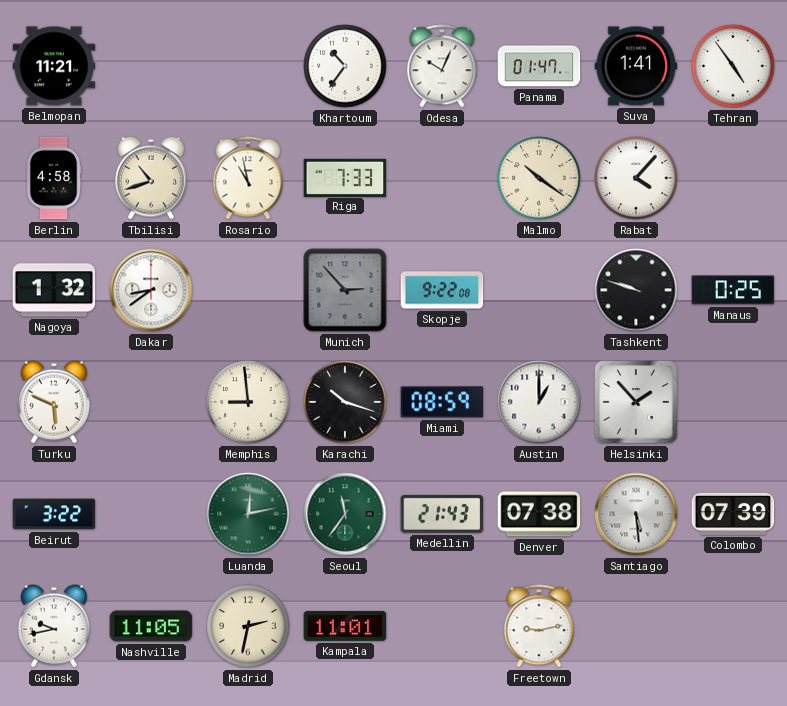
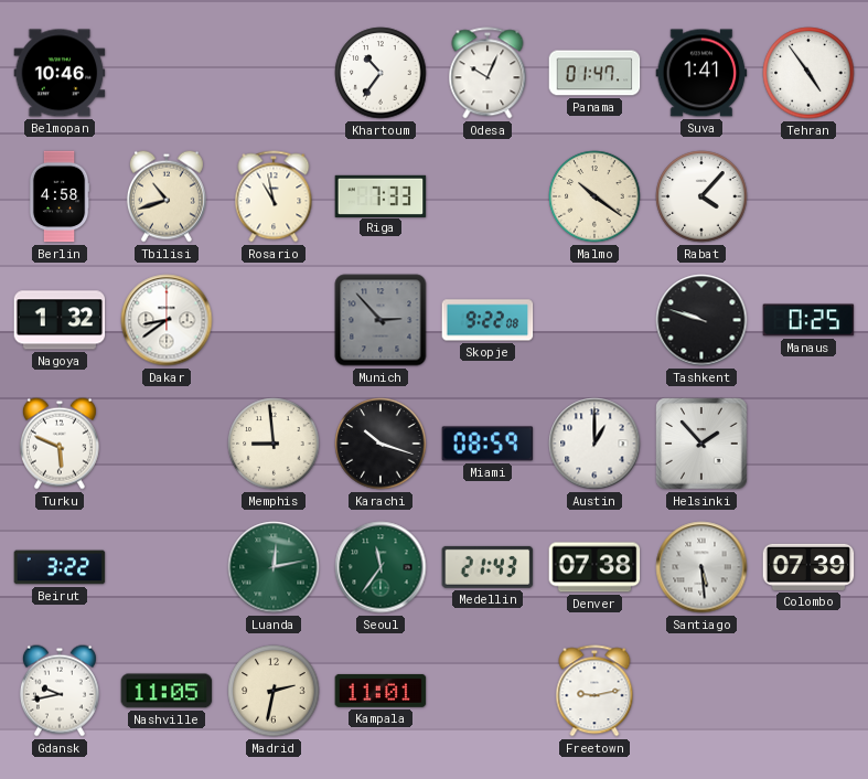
Belmopan: 11:21 -> 10:46 (60, 73)
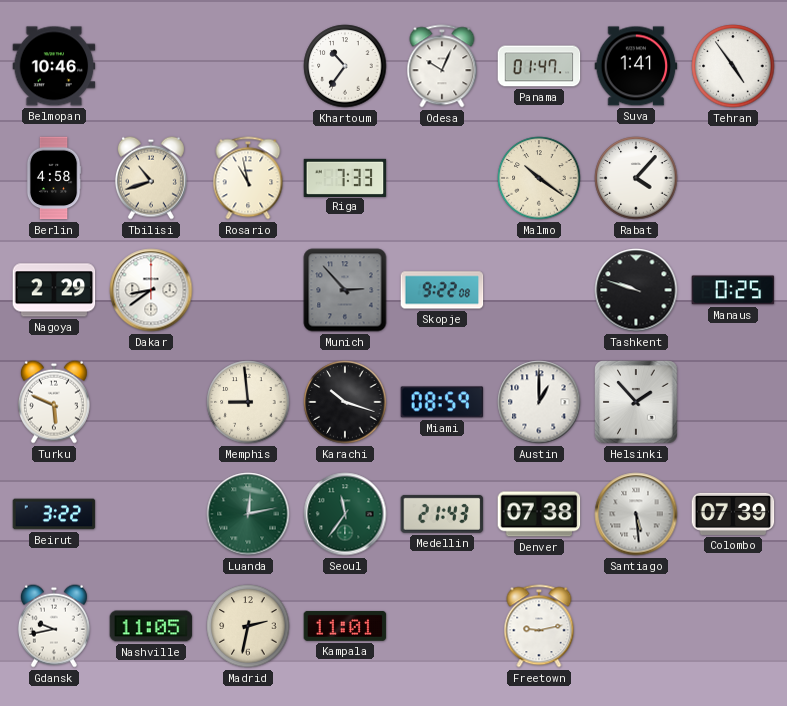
Nagoya: 1:32 -> 2:29 (54, 290)
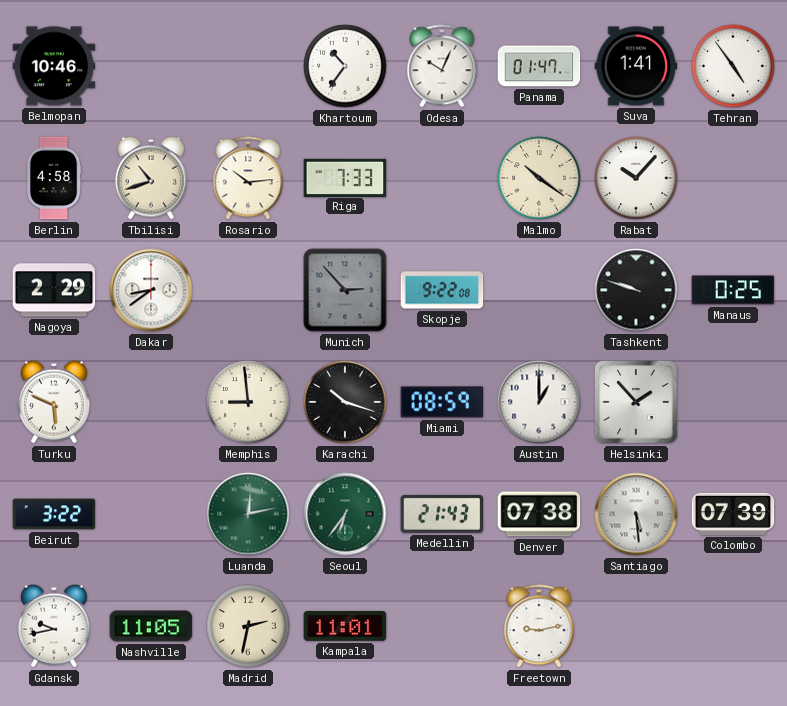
Rosario: 10:58 -> 10:14 (248, 178)
Rabat: 4:07 -> 10:07 (636, 178)
Seoul: 11:36 -> 6:36 (345, 514)
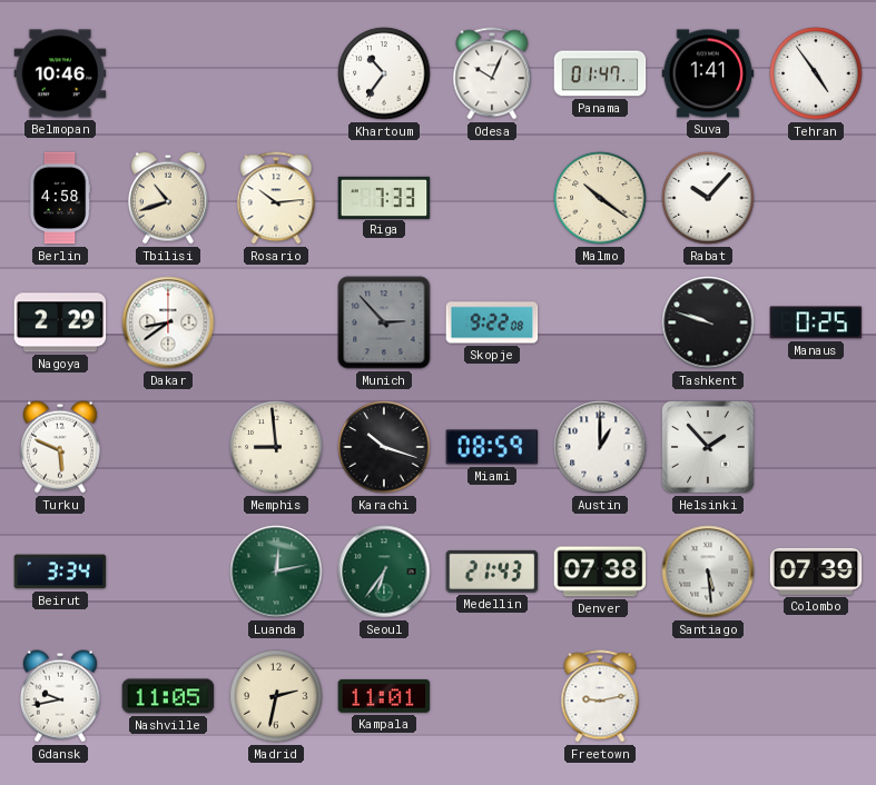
Beirut: 3:22 -> 3:34 (60, 572)
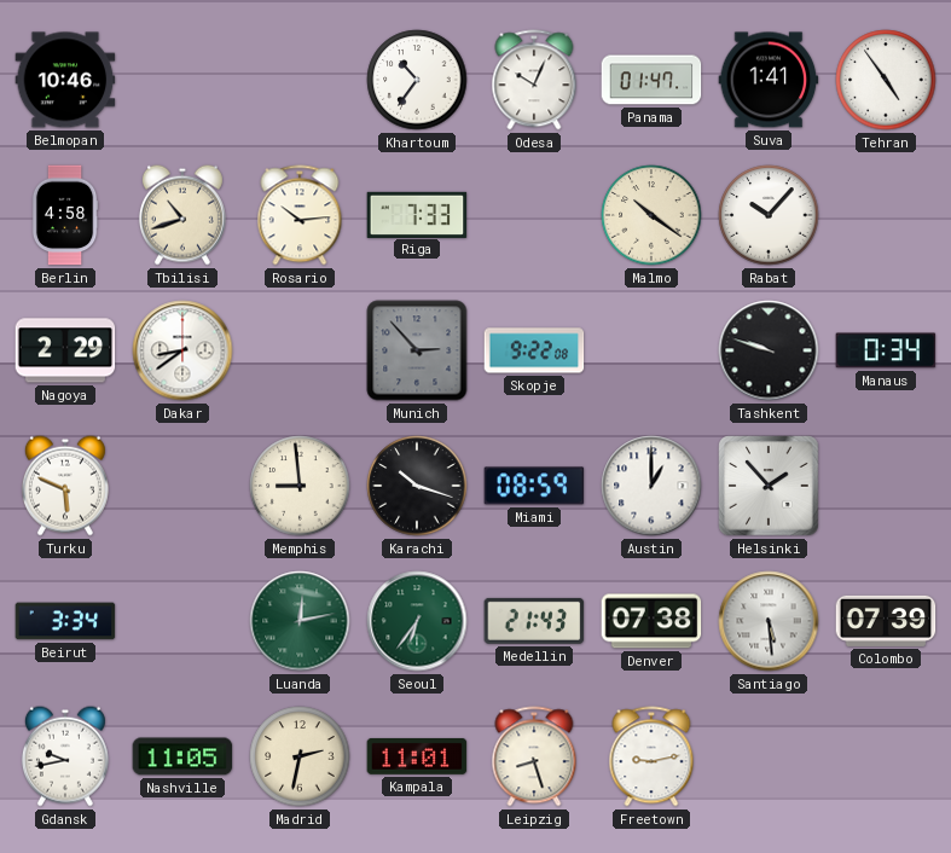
Manaus: 0:25 -> 0:34 (886, 350)
Leipzig: none -> 8:27 (534, 756)
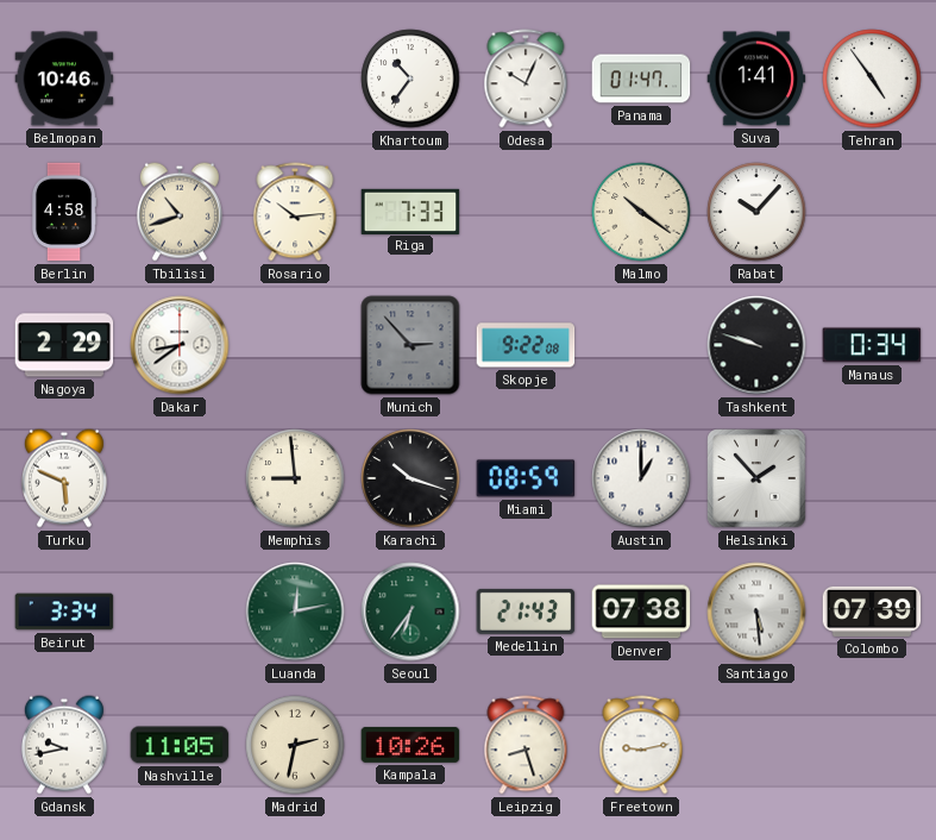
Kampala: 11:01 -> 10:26 (410, 745)
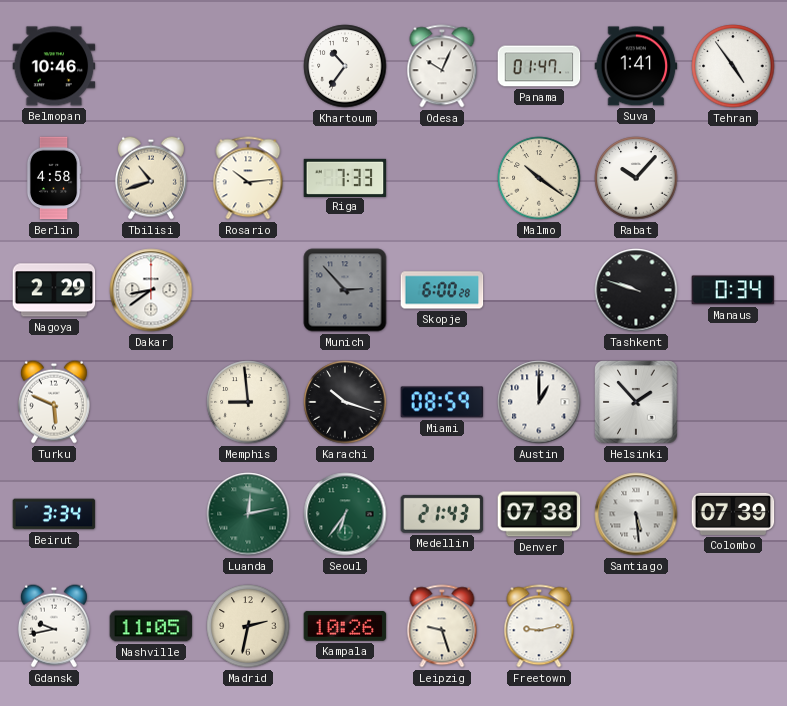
Skopje: 9:22 -> 6:00 (442, 290)
Leipzig: 8:27 -> 9:27 (442, 626)
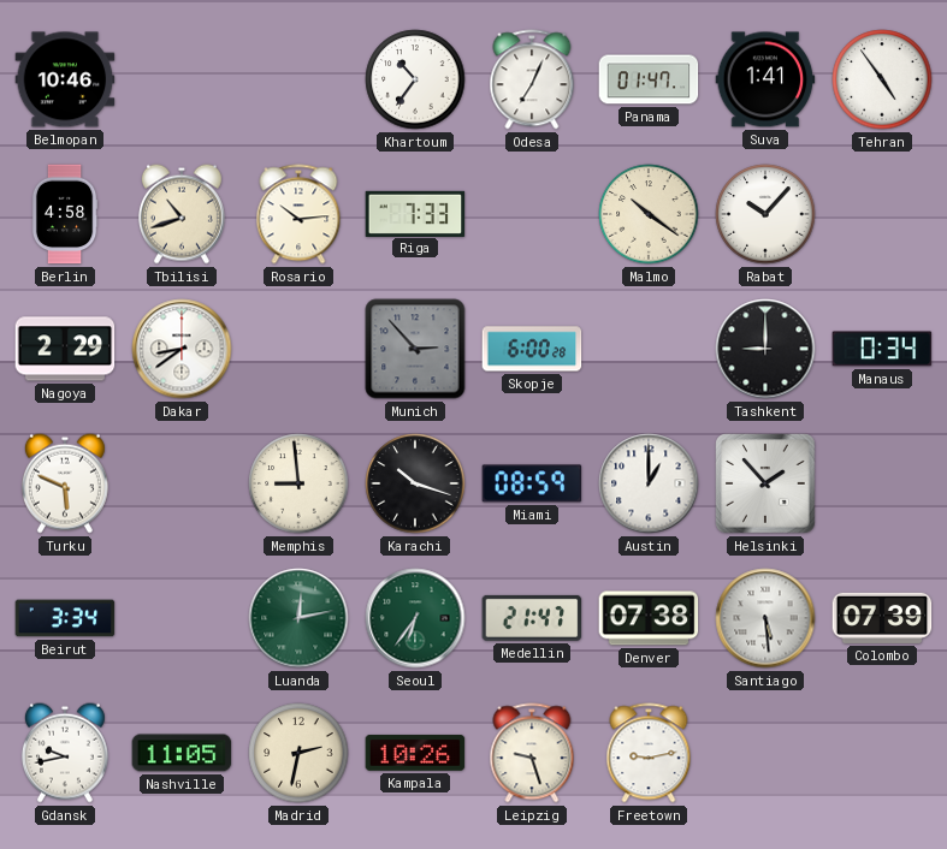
Odesa: 10:04 -> 7:04 (532, 79)
Tashkent: 9:48 -> 9:00 (765, 349)
Medellin: 21:43 -> 21:47 (532, 618)
